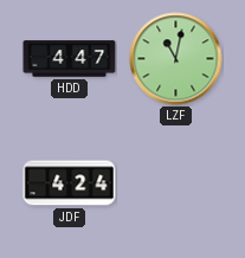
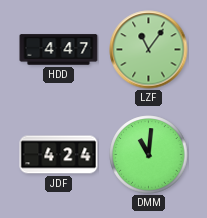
LZF: 11:02 -> 11:06 (149, 50)
DMM: none -> 11:01 (149, 155)
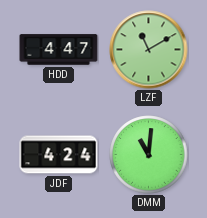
LZF: 11:06 -> 11:10 (149, 50)
